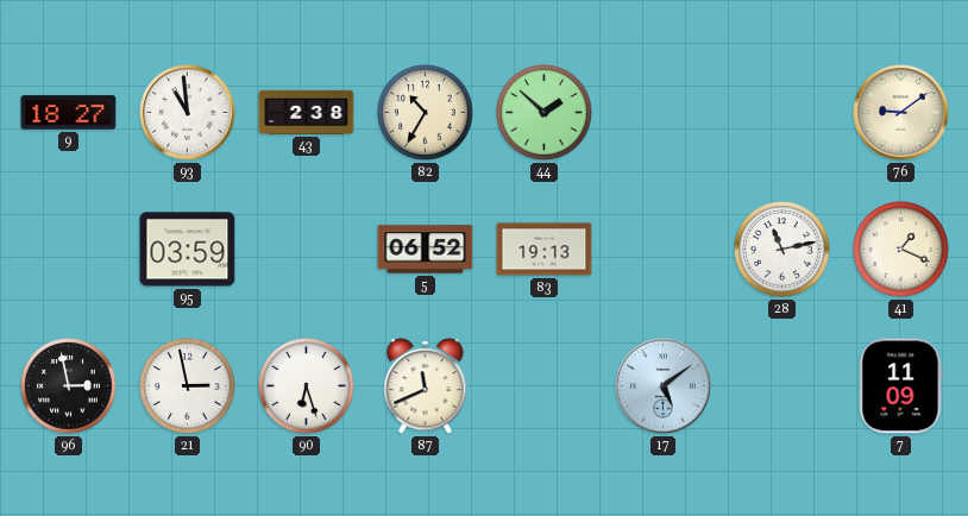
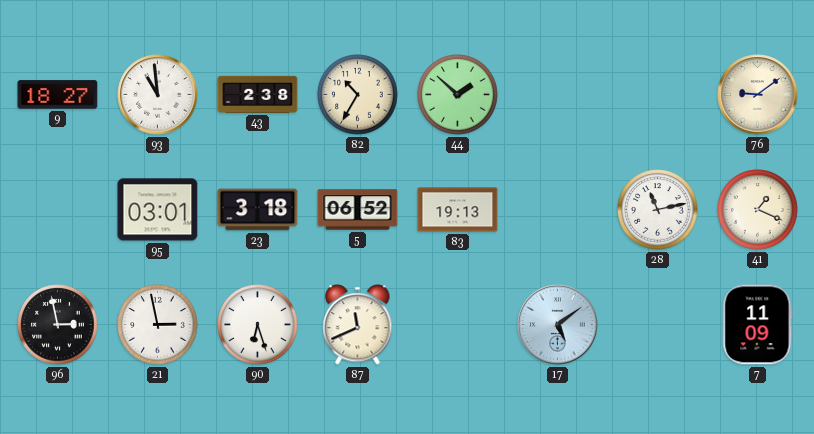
95: 03:59 -> 03:01 (158, 210)
23: none -> 3:18 (258, 210)
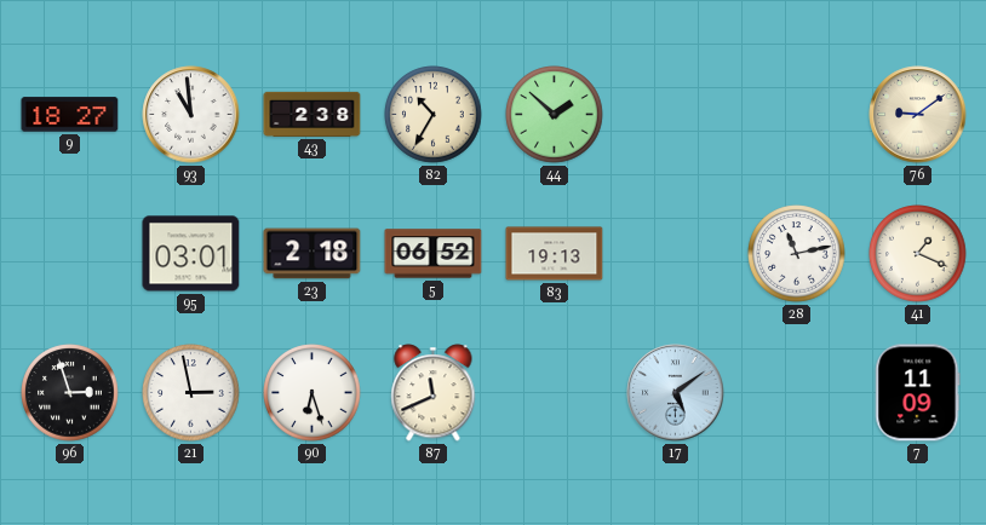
23: 3:18 -> 2:18 (313, 254)
96: 2:58 -> 2:57 (70, 393)
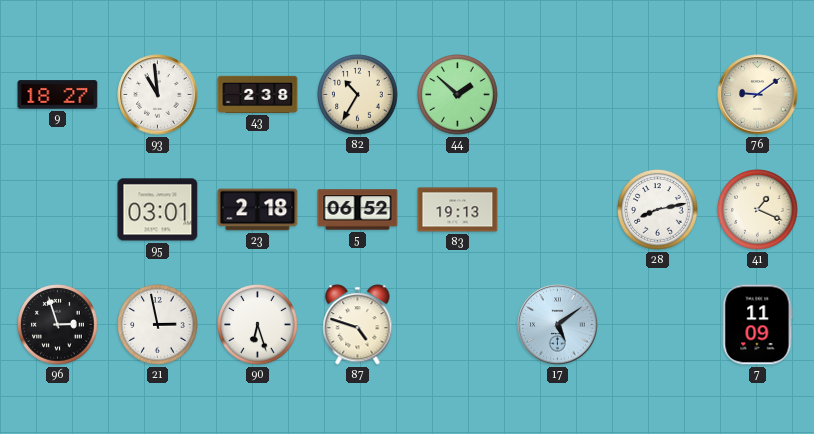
28: 11:13 -> 8:13 (658, 210)
87: 11:41 -> 4:48 (358, 325)
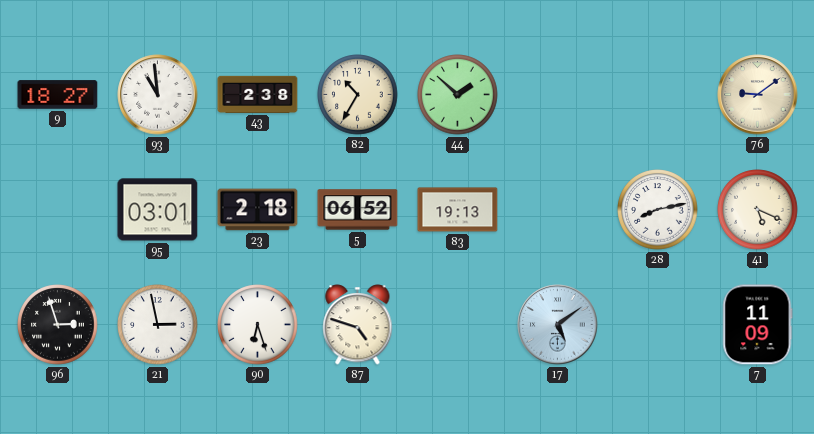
41: 1:19 -> 5:19 (758, 210)
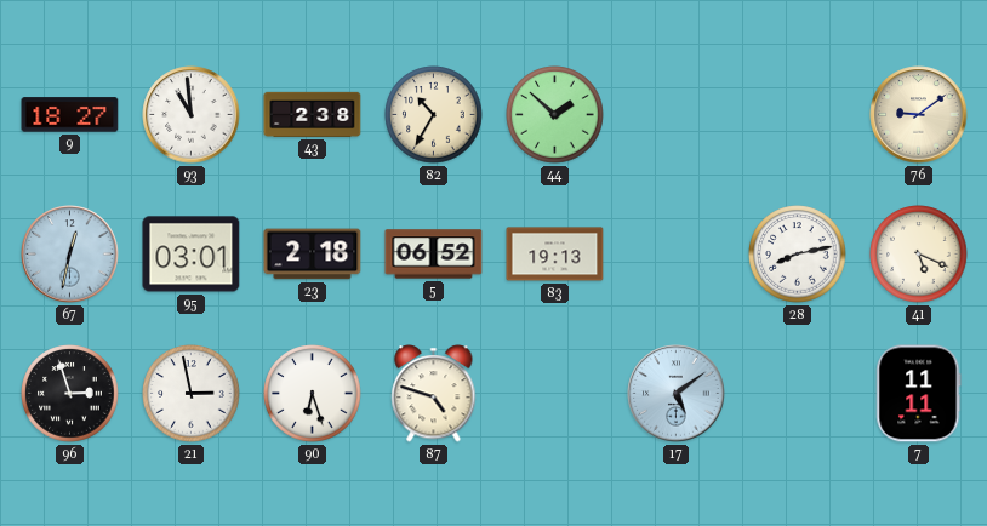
67: none -> 12:32 (70, 255)
7: 11:09 -> 11:11 (919, 394)
